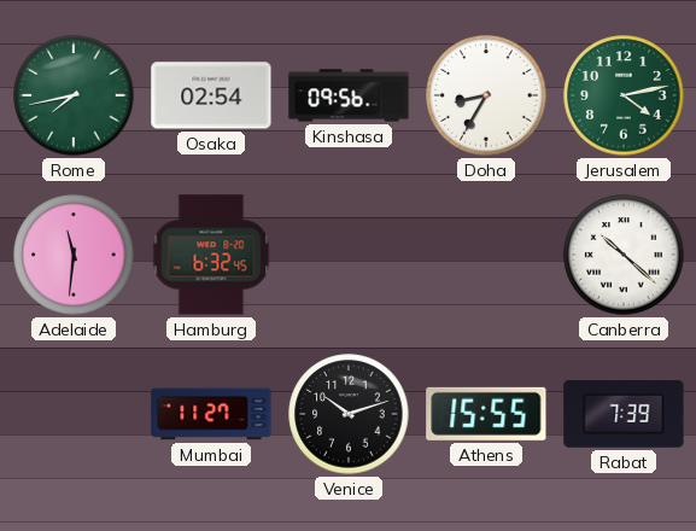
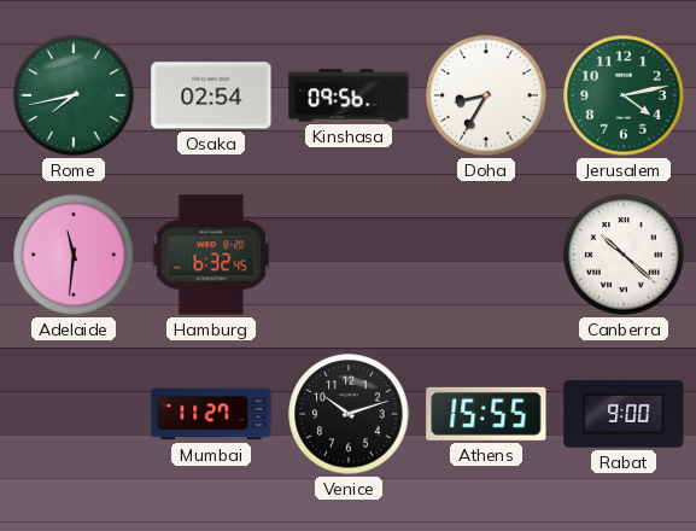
Rabat: 7:39 -> 9:00 (624, 415)
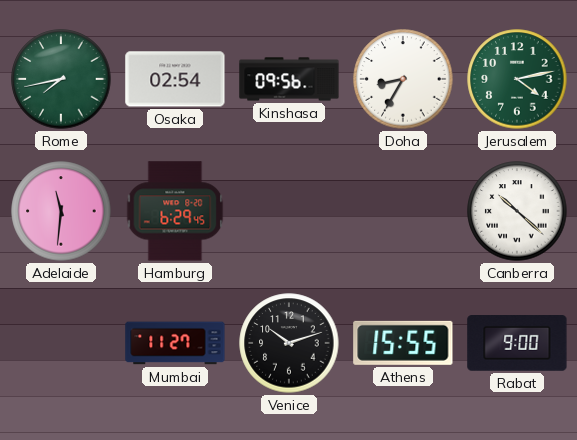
Hamburg: 6:32 -> 6:29 (175, 211)
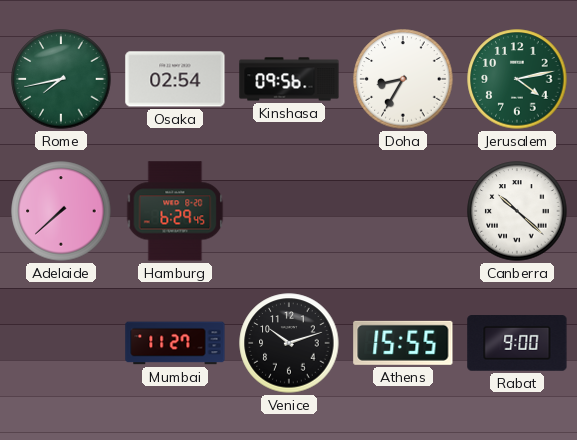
Adelaide: 11:31 -> 7:38 (61, 211)
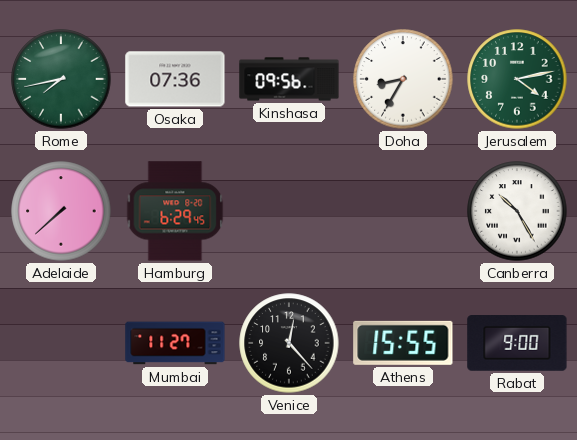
Osaka: 02:54 -> 07:36 (175, 79)
Canberra: 10:22 -> 10:25 (517, 211)
Venice: 10:12 -> 12:23 (289, 343)
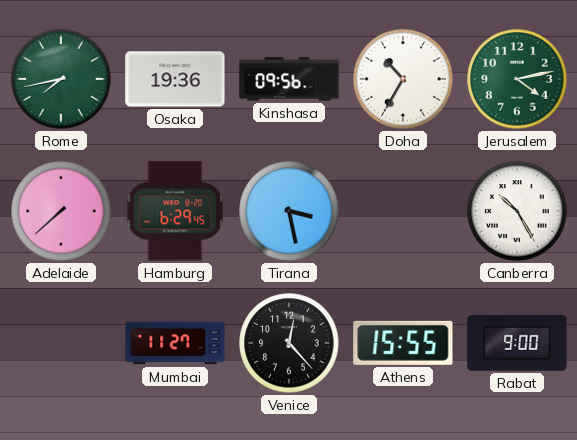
Osaka: 07:36 -> 19:36 (175, 79)
Doha: 8:35 -> 10:35 (403, 79)
Tirana: none -> 3:28 (289, 211)
